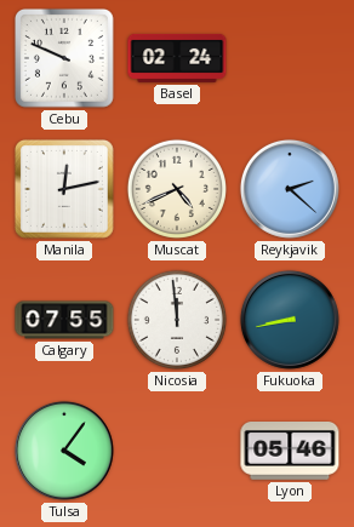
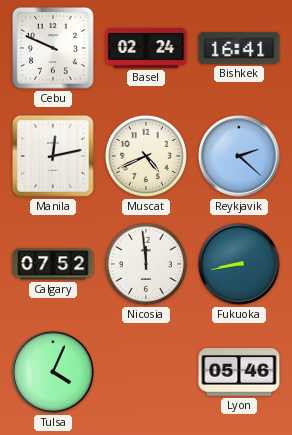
Bishkek: none -> 16:41 (239, 48)
Calgary: 07:55 -> 07:52 (53, 264)
Tulsa: 4:06 -> 4:04 (53, 372)
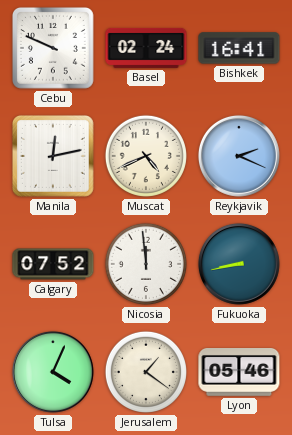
Reykjavik: 2:22 -> 2:19 (239, 156)
Jerusalem: none -> 1:21 (146, 372)
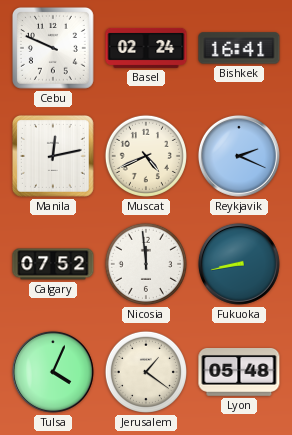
Lyon: 05:46 -> 05:48 (239, 373)
